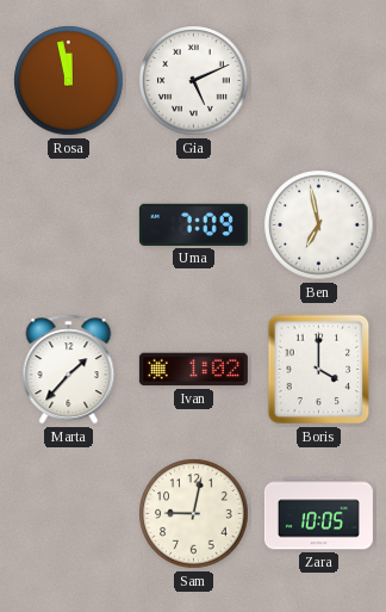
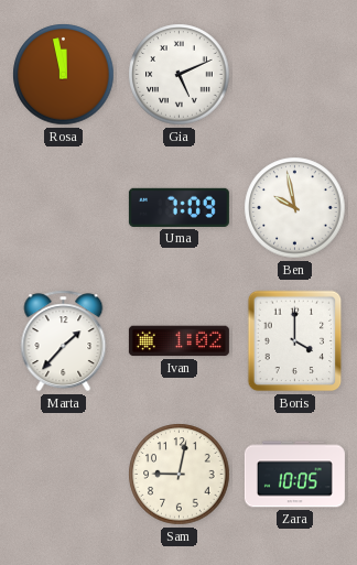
Ben: 6:58 -> 9:58 (295, 208)
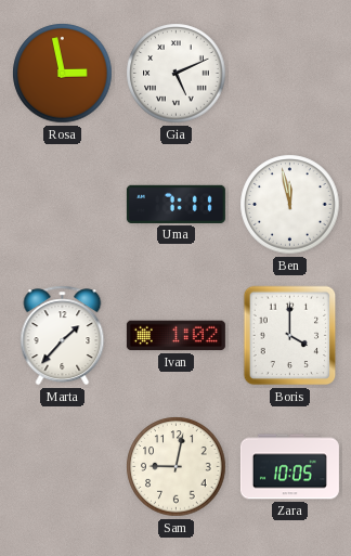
Rosa: 11:58 -> 2:58 (63, 74)
Uma: 7:09 -> 7:11 (175, 204)
Ben: 9:58 -> 11:58 (290, 205)
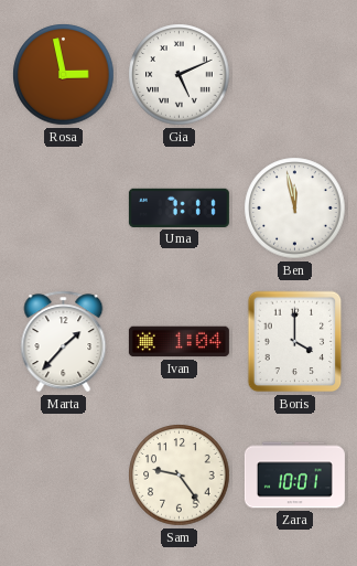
Ivan: 1:02 -> 1:04 (178, 342)
Sam: 9:02 -> 9:24 (180, 476)
Zara: 10:05 -> 10:01 (294, 476)
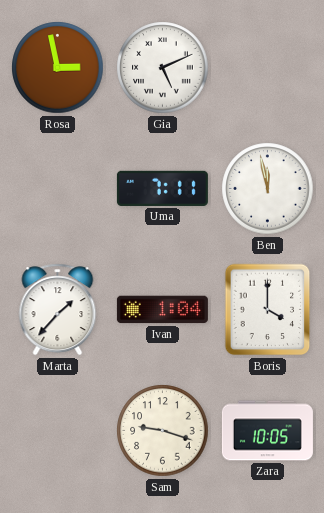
Sam: 9:24 -> 9:18 (163, 431)
Zara: 10:01 -> 10:05 (267, 431)
